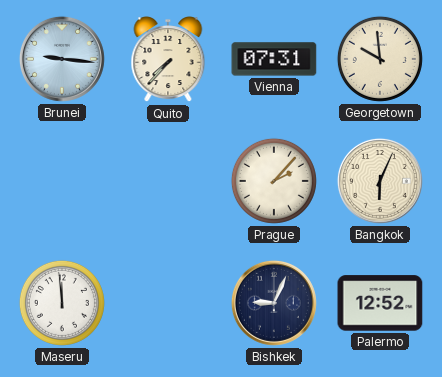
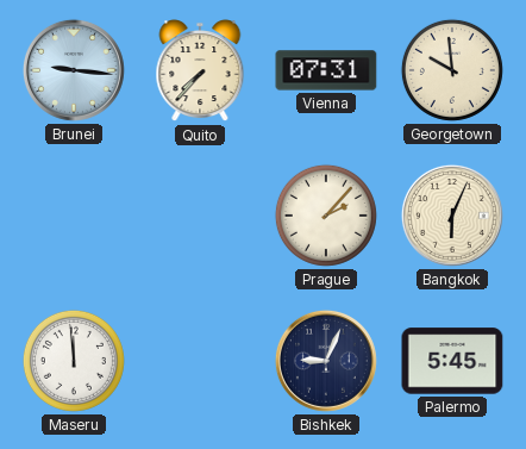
Palermo: 12:52 -> 5:45 (452, 361)
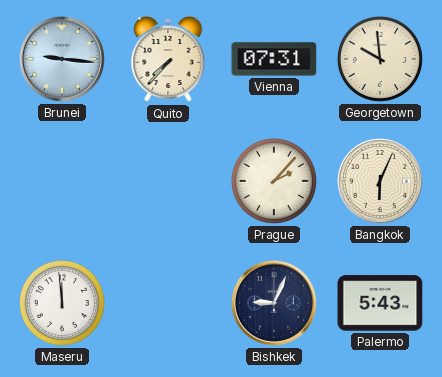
Palermo: 5:45 -> 5:43 (380, 303)
